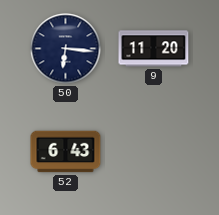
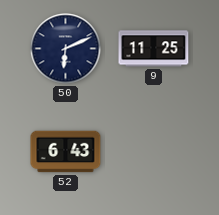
50: 6:16 -> 6:11 (66, 49)
9: 11:20 -> 11:25 (154, 49)
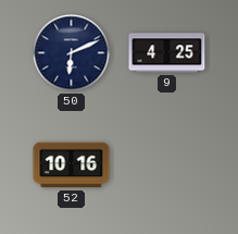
9: 11:25 -> 4:25 (167, 53)
52: 6:43 -> 10:16 (72, 165)
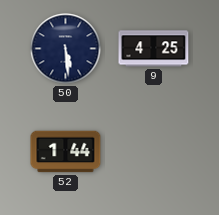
50: 6:11 -> 5:29 (66, 49)
52: 10:16 -> 1:44 (66, 152)
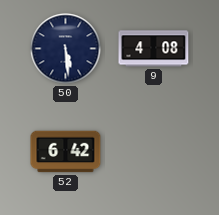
9: 4:25 -> 4:08 (154, 49)
52: 1:44 -> 6:42 (66, 152)
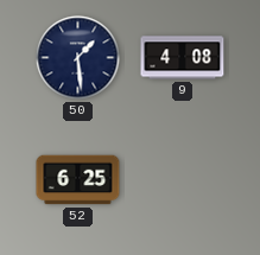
50: 5:29 -> 1:29 (78, 58)
52: 6:42 -> 6:25 (78, 180)
